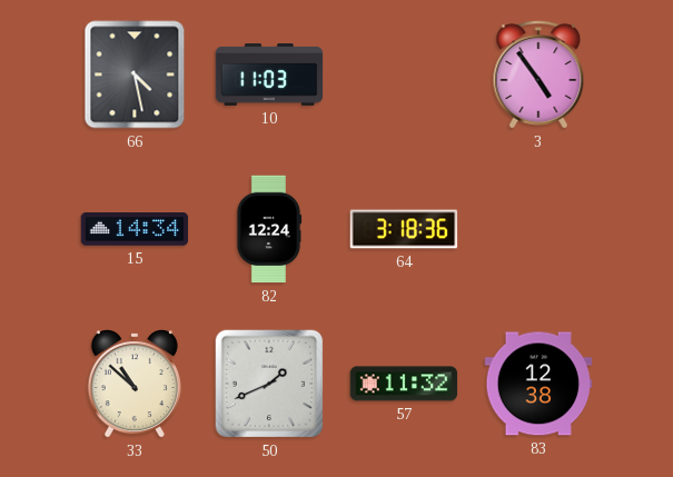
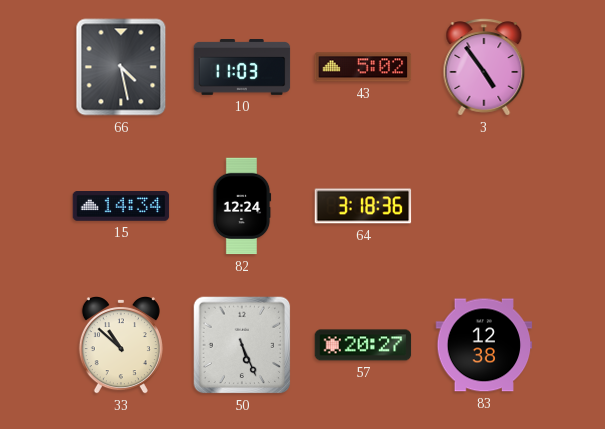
43: none -> 5:02 (363, 67)
50: 1:41 -> 5:26 (242, 345)
57: 11:32 -> 20:27 (363, 345)
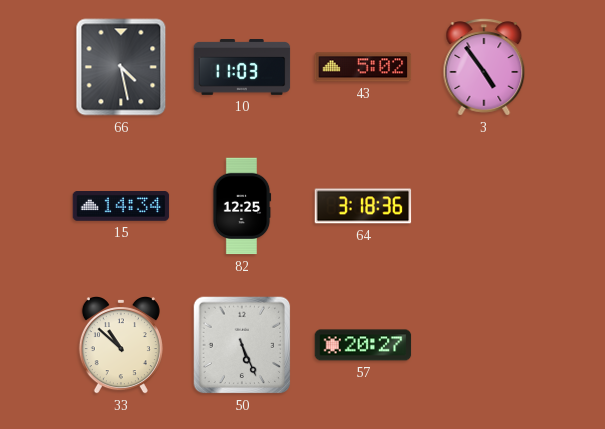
82: 12:24 -> 12:25 (242, 206)
83: 12:38 -> none (484, 345)
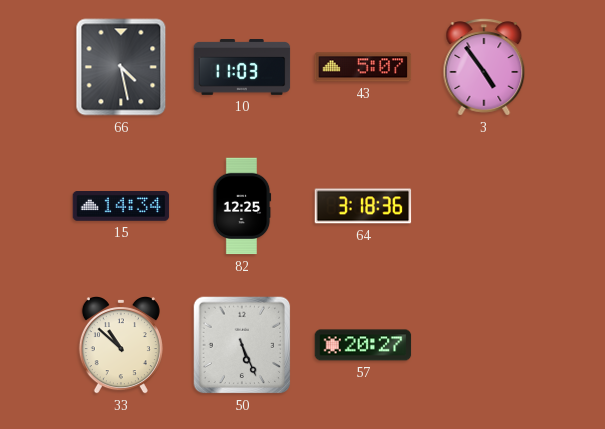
43: 5:02 -> 5:07 (363, 67)
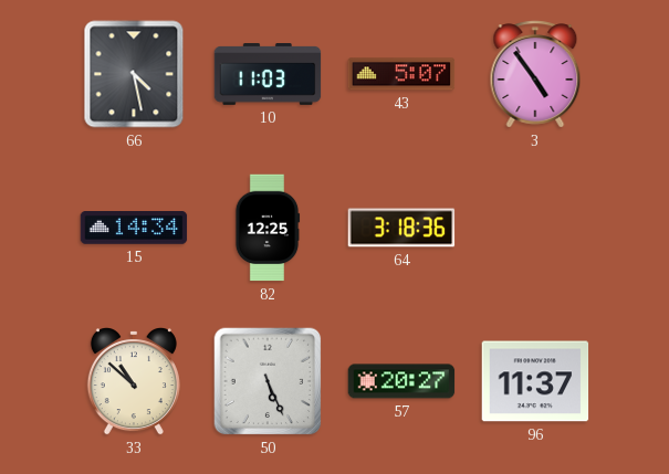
96: none -> 11:37 (535, 381)
